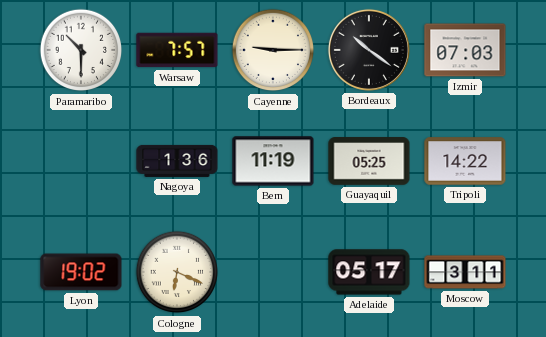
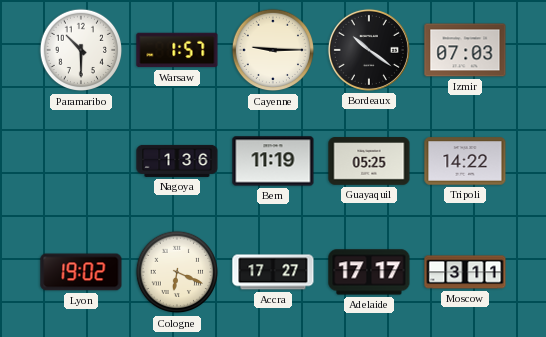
Warsaw: 7:57 -> 1:57 (177, 50)
Accra: none -> 17:27 (273, 272)
Adelaide: 05:17 -> 17:17 (369, 272)
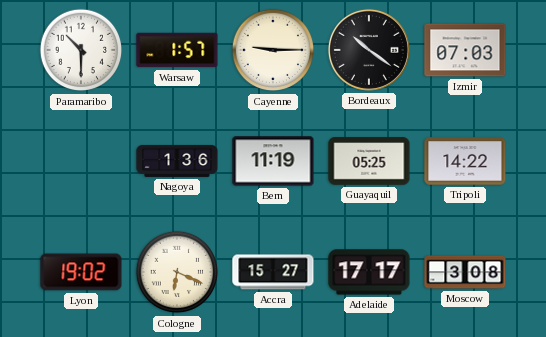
Accra: 17:27 -> 15:27 (273, 272)
Moscow: 3:11 -> 3:08 (465, 272)
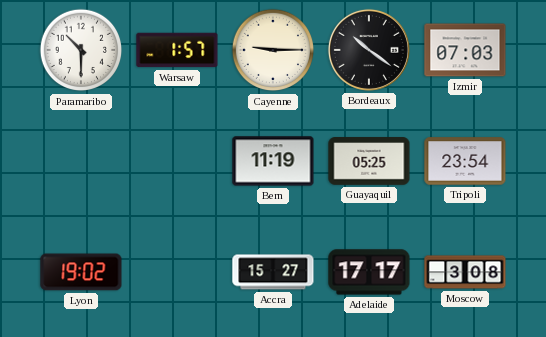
Nagoya: 1:36 -> none (177, 161)
Tripoli: 14:22 -> 23:54 (465, 161)
Cologne: 6:19 -> none (177, 272)
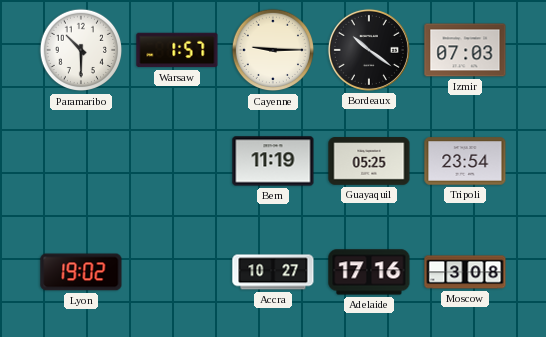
Accra: 15:27 -> 10:27 (273, 272)
Adelaide: 17:17 -> 17:16 (369, 272)
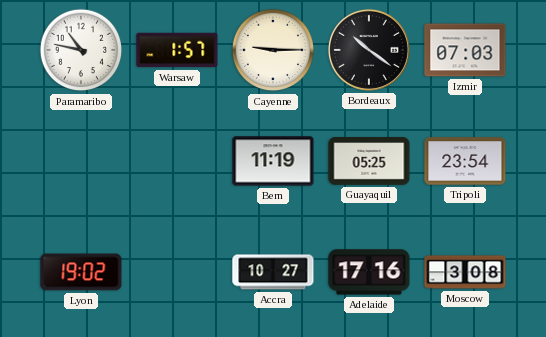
Paramaribo: 10:30 -> 10:47 (81, 50)
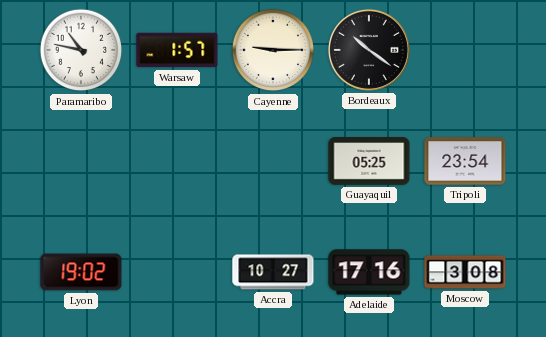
Izmir: 07:03 -> none (465, 50)
Bern: 11:19 -> none (273, 161)
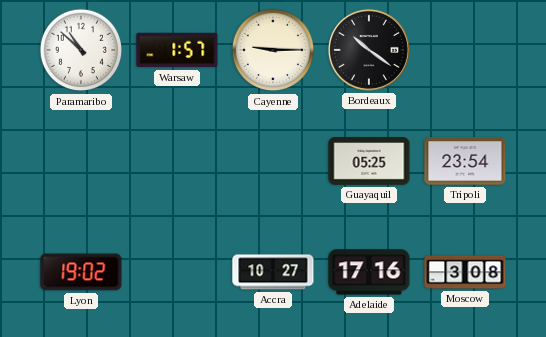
Paramaribo: 10:47 -> 10:52 (81, 50)
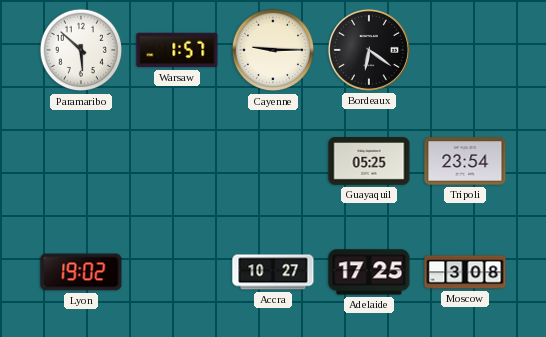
Paramaribo: 10:52 -> 5:52 (81, 50)
Bordeaux: 10:21 -> 6:21 (369, 50)
Adelaide: 17:16 -> 17:25 (369, 272)
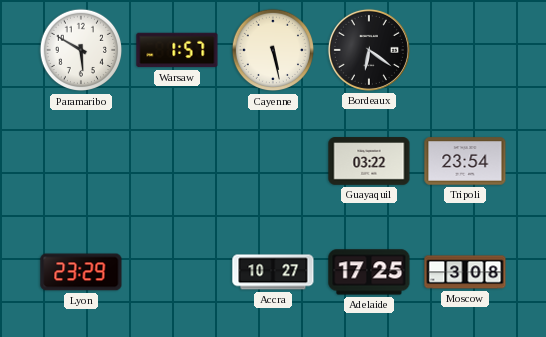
Paramaribo: 5:52 -> 5:50 (81, 50)
Cayenne: 9:15 -> 5:28 (273, 50)
Guayaquil: 05:25 -> 03:22 (369, 161)
Lyon: 19:02 -> 23:29 (81, 272)
